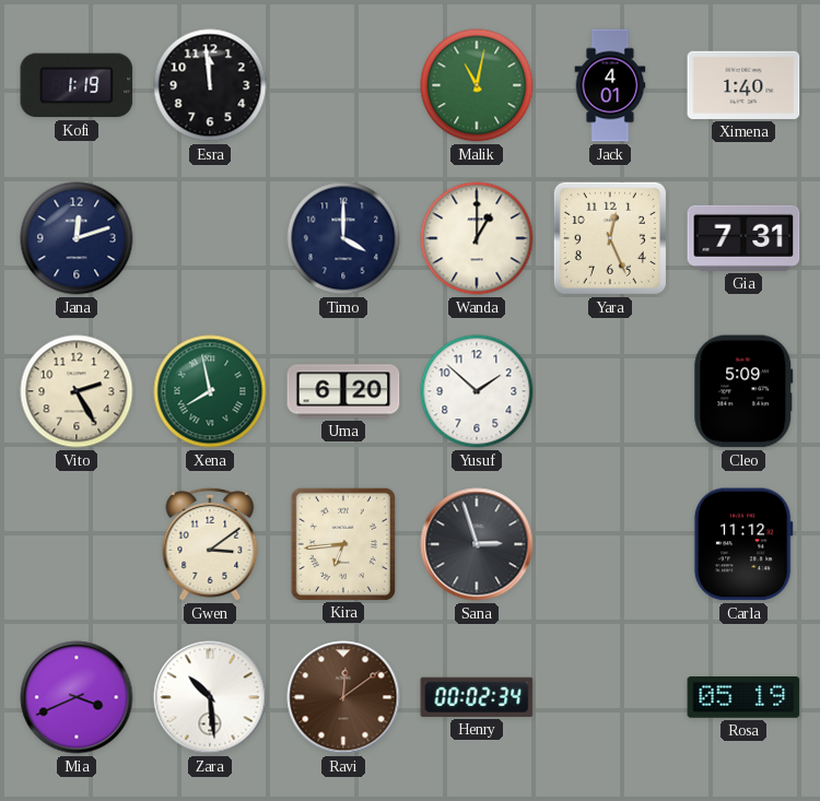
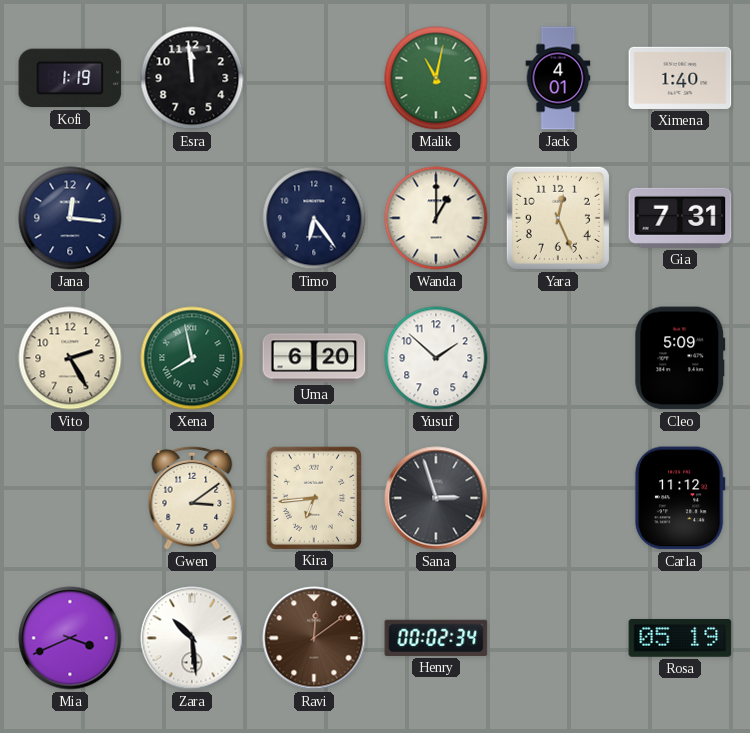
Jana: 12:12 -> 12:16 (70, 218)
Timo: 4:00 -> 6:24 (314, 218)
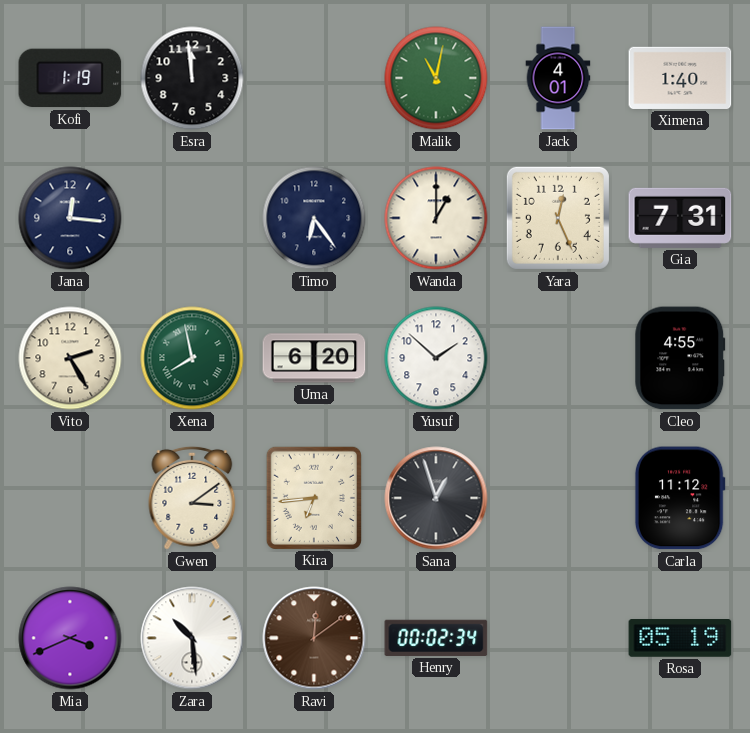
Cleo: 5:09 -> 4:55 (680, 358)
Sana: 2:57 -> 12:57 (436, 498)
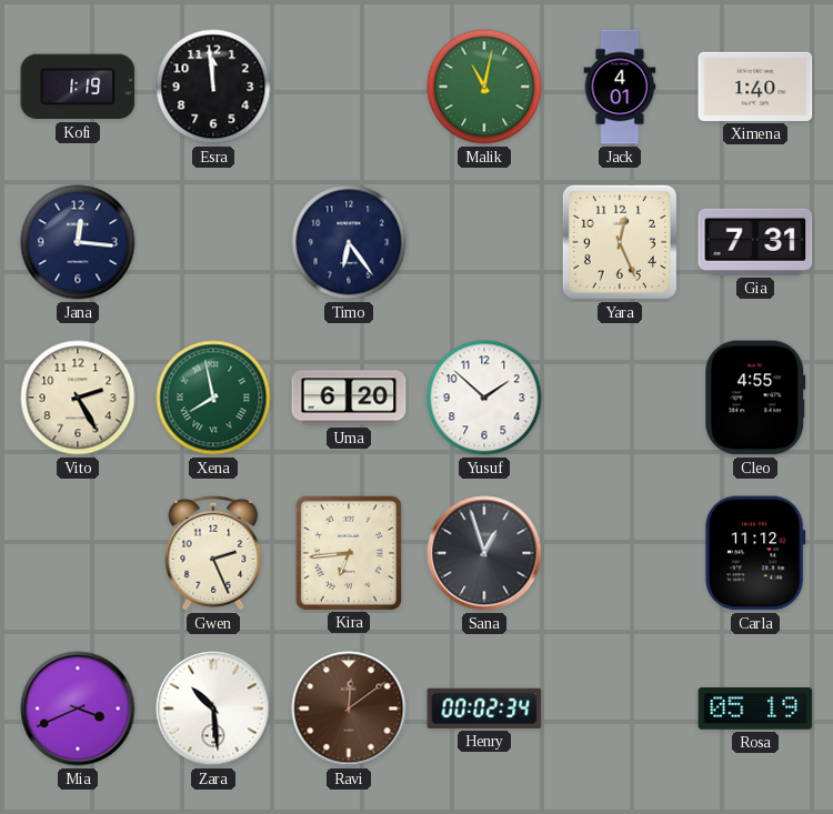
Wanda: 1:00 -> none (436, 218)
Gwen: 3:09 -> 2:26 (213, 553)
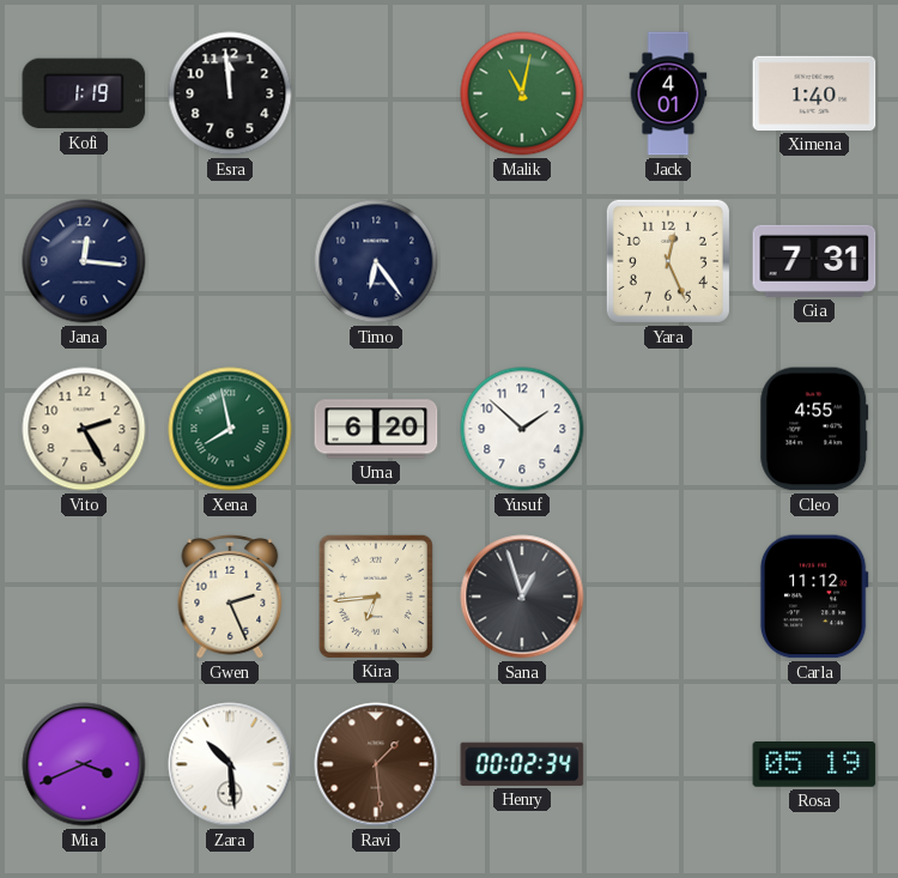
Ravi: 12:09 -> 1:29 (376, 764)
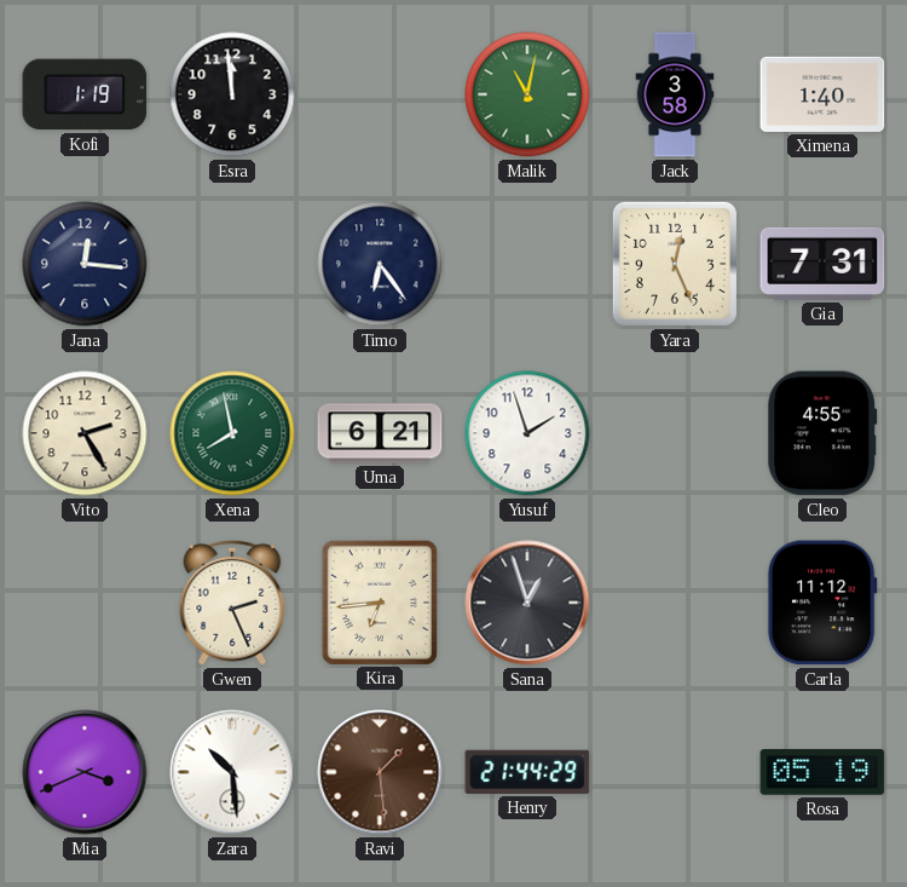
Jack: 4:01 -> 3:58 (675, 94)
Uma: 6:20 -> 6:21 (380, 433)
Yusuf: 1:52 -> 1:57 (527, 433)
Henry: 00:02 -> 21:44 (527, 772)
